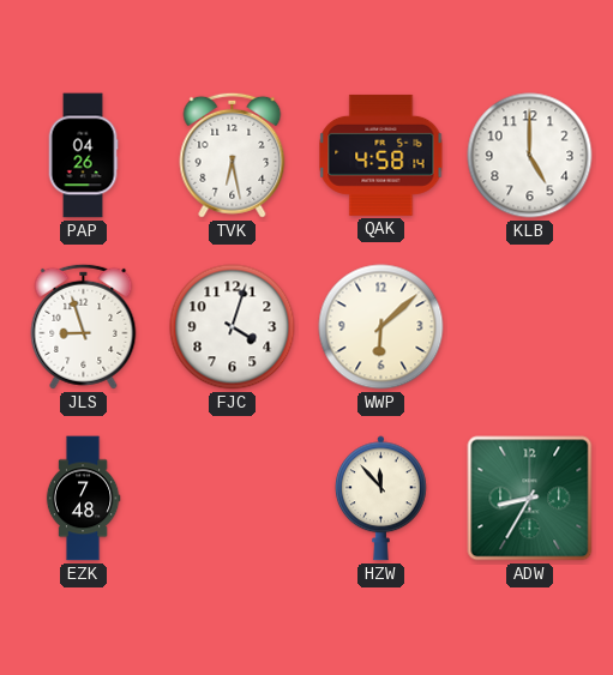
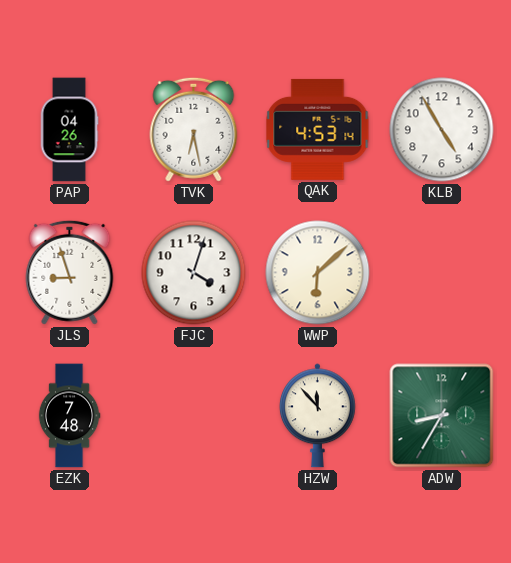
QAK: 4:58 -> 4:53 (318, 129)
KLB: 5:00 -> 4:55 (442, 130)
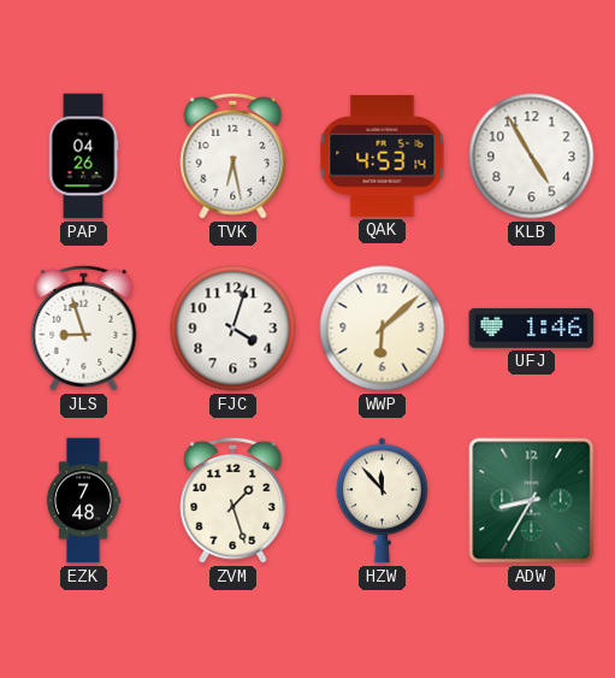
UFJ: none -> 1:46 (532, 328)
ZVM: none -> 1:27 (233, 500)
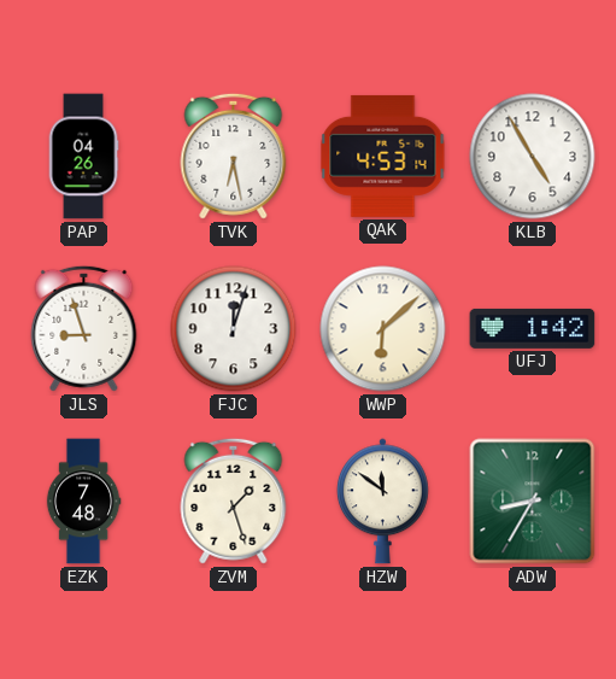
FJC: 4:03 -> 12:03 (234, 329)
UFJ: 1:46 -> 1:42 (533, 328)
HZW: 11:53 -> 11:51 (382, 502)
